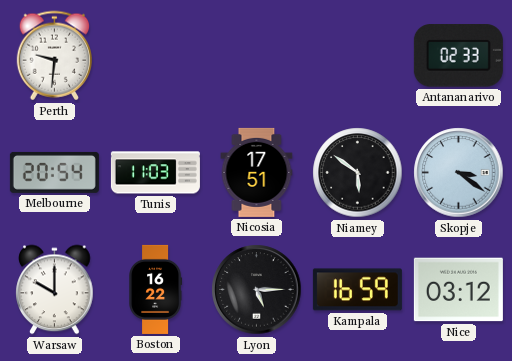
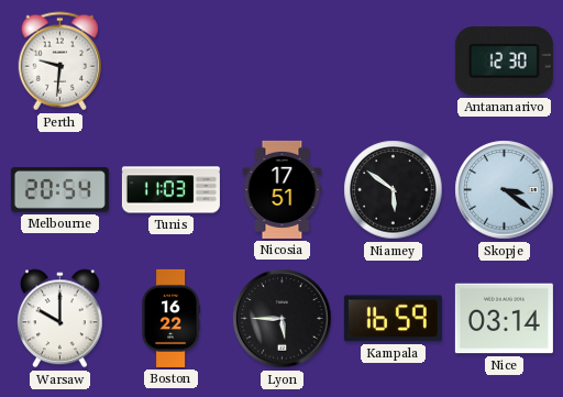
Antananarivo: 02:33 -> 12:30 (504, 62)
Lyon: 5:15 -> 5:45 (283, 319)
Nice: 03:12 -> 03:14 (504, 319)
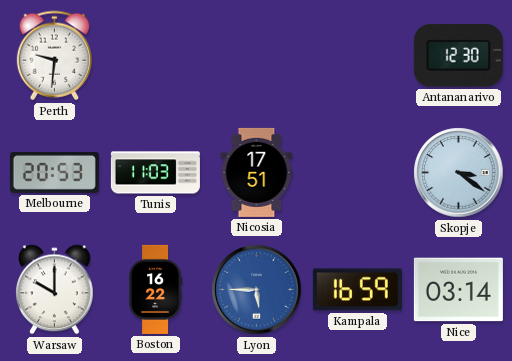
Melbourne: 20:54 -> 20:53 (54, 172)
Niamey: 5:51 -> none (394, 190)
Lyon dial: black -> blue (257, 290)
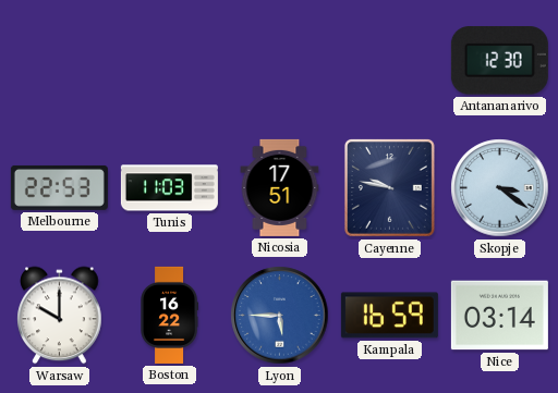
Perth: 9:31 -> none (54, 56)
Melbourne: 20:53 -> 22:53 (59, 187)
Cayenne: none -> 9:47 (389, 187)
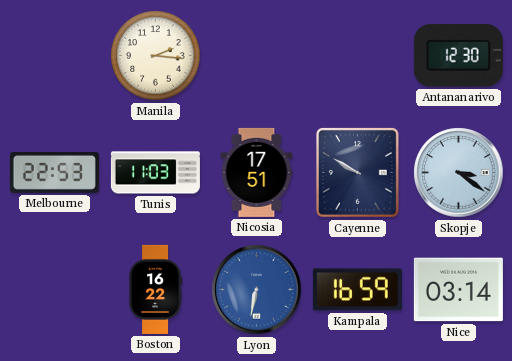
Manila: none -> 2:16 (156, 56)
Cayenne: 9:47 -> 9:50 (357, 172)
Warsaw: 10:00 -> none (60, 316)
Lyon: 5:45 -> 6:32 (257, 290)
